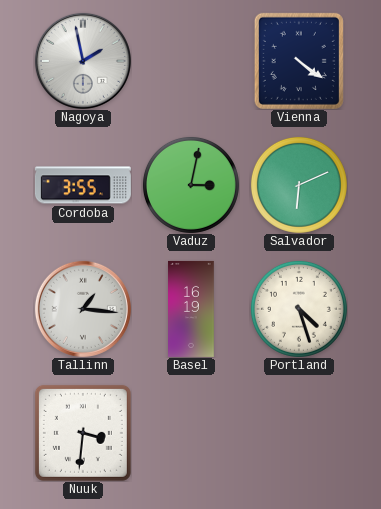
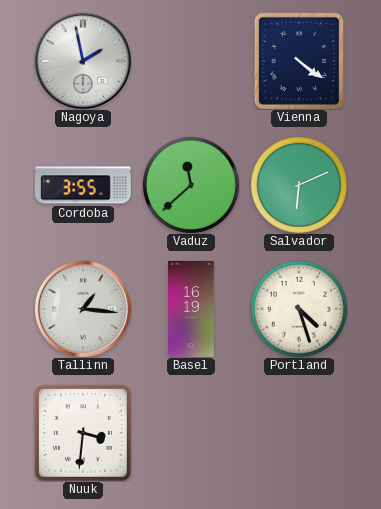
Vaduz: 3:02 -> 11:38 (191, 185)
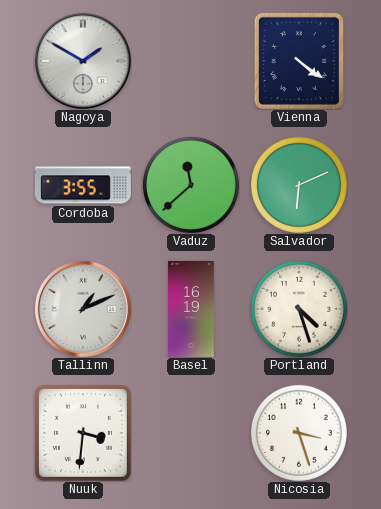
Nagoya: 1:58 -> 1:50 (83, 61)
Tallinn: 1:16 -> 1:11 (83, 309)
Nicosia: none -> 3:27 (299, 433)
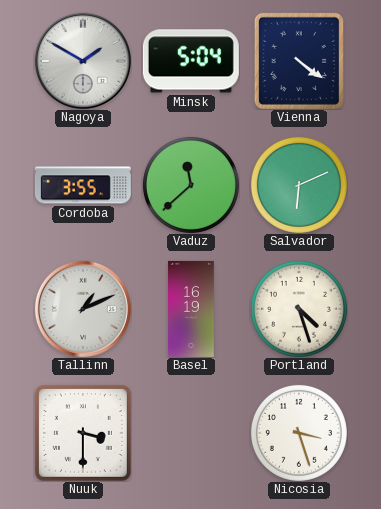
Minsk: none -> 5:04 (191, 61)
Nuuk: 3:31 -> 3:30 (83, 433)
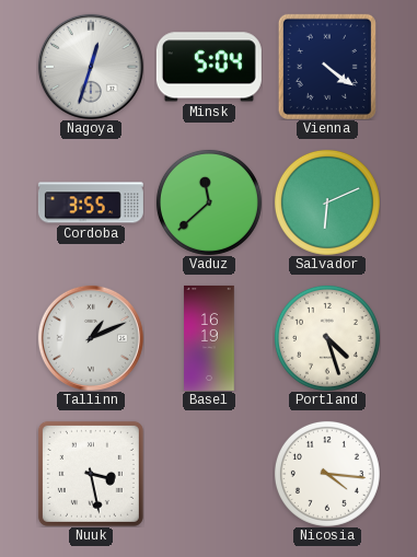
Nagoya: 1:50 -> 12:33 (91, 67)
Nuuk: 3:30 -> 3:28 (91, 474)
Nicosia: 3:27 -> 4:16 (327, 474)
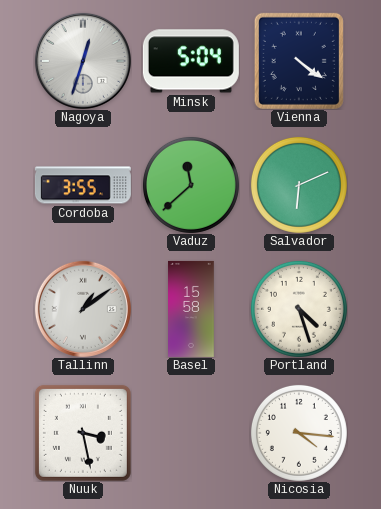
Tallinn: 1:11 -> 1:09 (83, 309)
Basel: 16:19 -> 15:58 (191, 309)
